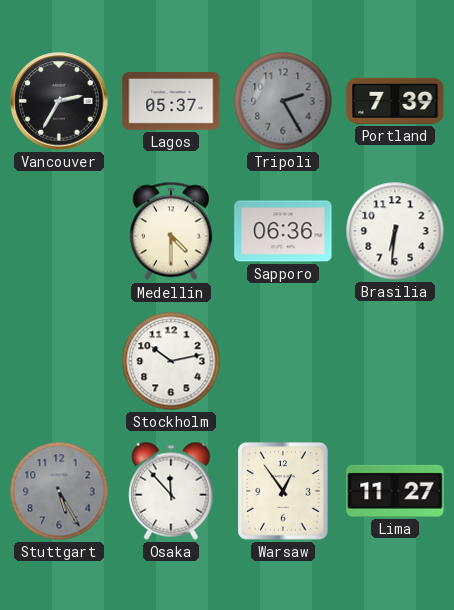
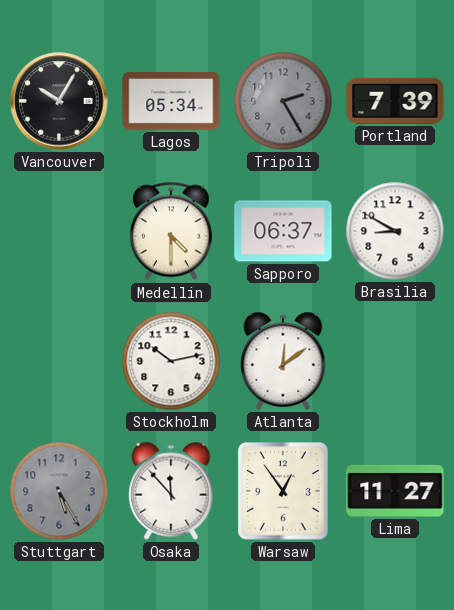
Vancouver: 2:35 -> 10:05 (59, 101)
Lagos: 05:37 -> 05:34 (171, 101)
Sapporo: 06:36 -> 06:37 (283, 231)
Brasilia: 6:31 -> 8:50 (395, 231)
Atlanta: none -> 12:09 (283, 361)
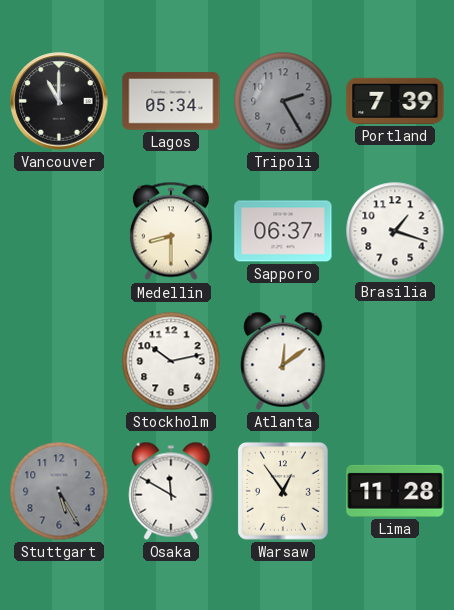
Vancouver: 10:05 -> 11:00 (59, 101)
Medellin: 4:30 -> 8:30 (171, 231)
Brasilia: 8:50 -> 1:18 (395, 231)
Osaka: 11:53 -> 11:50 (171, 491)
Lima: 11:27 -> 11:28 (395, 491)
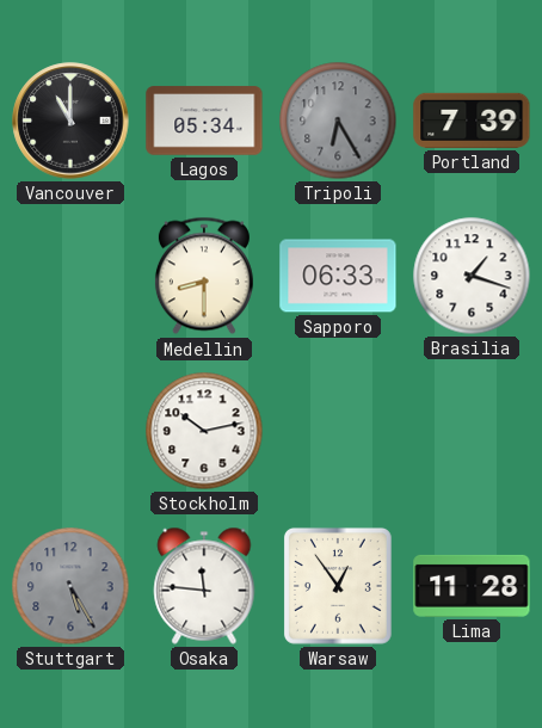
Tripoli: 2:25 -> 6:25 (338, 121)
Sapporo: 06:37 -> 06:33 (338, 276)
Atlanta: 12:09 -> none (283, 361)
Osaka: 11:50 -> 11:46 (204, 586)
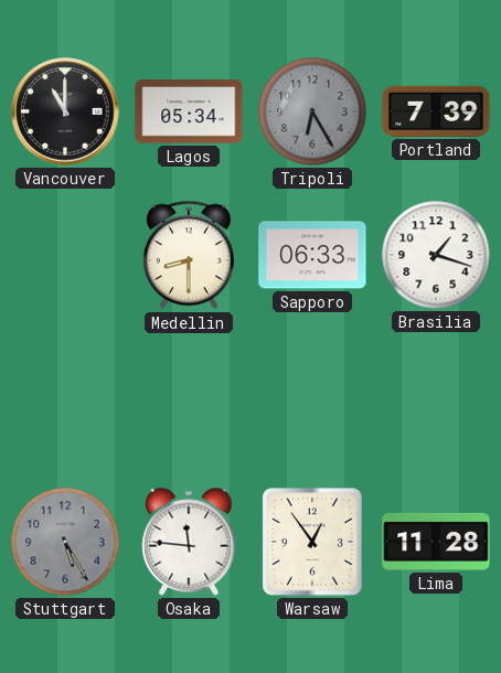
Stockholm: 10:13 -> none (204, 431)
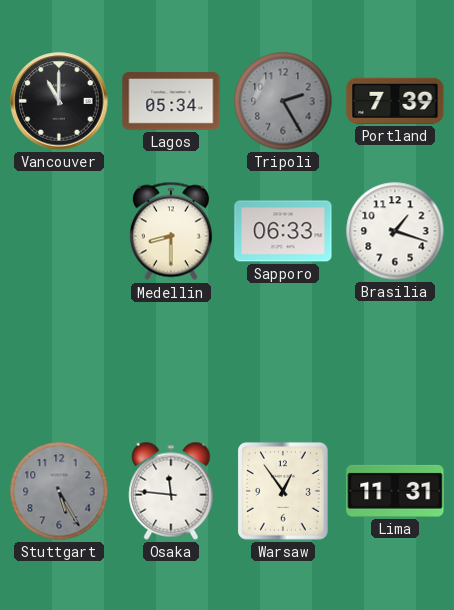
Tripoli: 6:25 -> 2:25 (283, 101)
Lima: 11:28 -> 11:31 (395, 491)
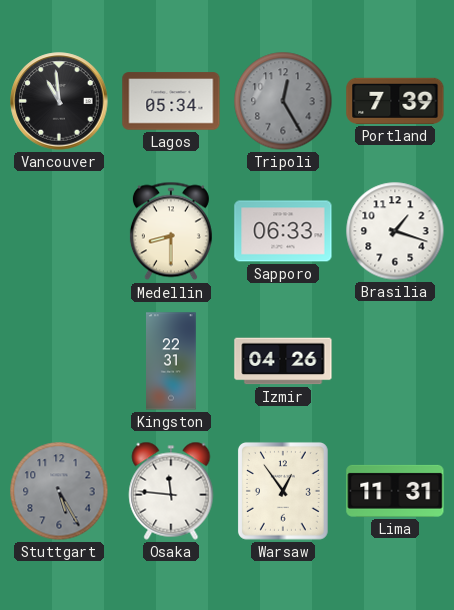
Vancouver: 11:00 -> 10:59 (59, 101)
Tripoli: 2:25 -> 12:25 (283, 101)
Kingston: none -> 22:31 (172, 361)
Izmir: none -> 04:26 (283, 361)
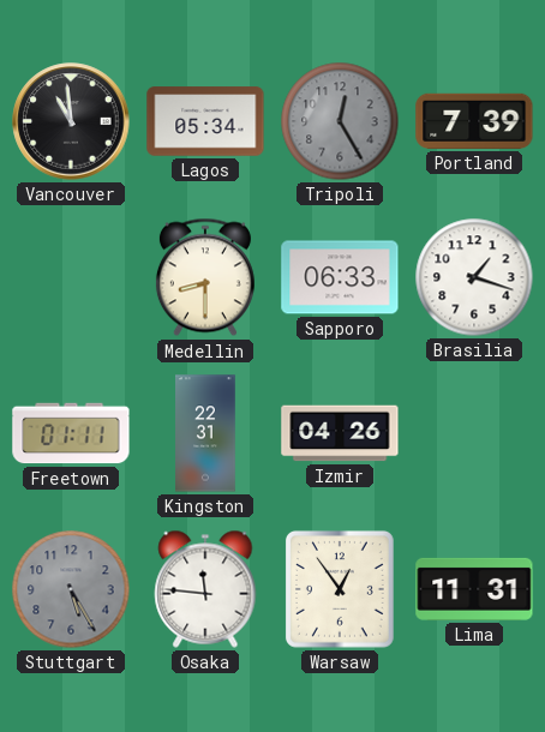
Freetown: none -> 01:11 (71, 433)
